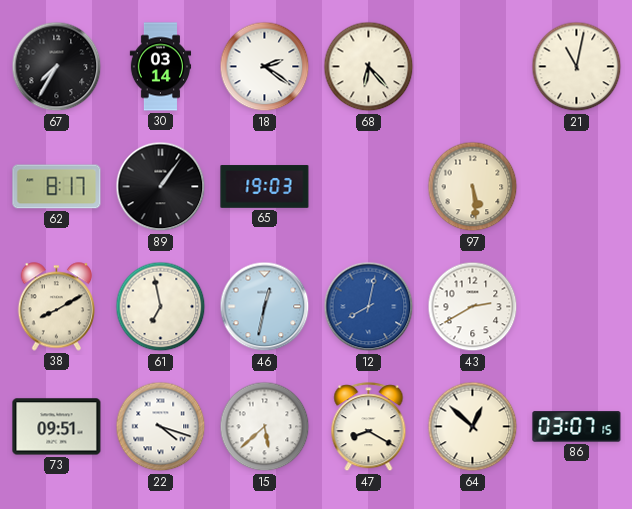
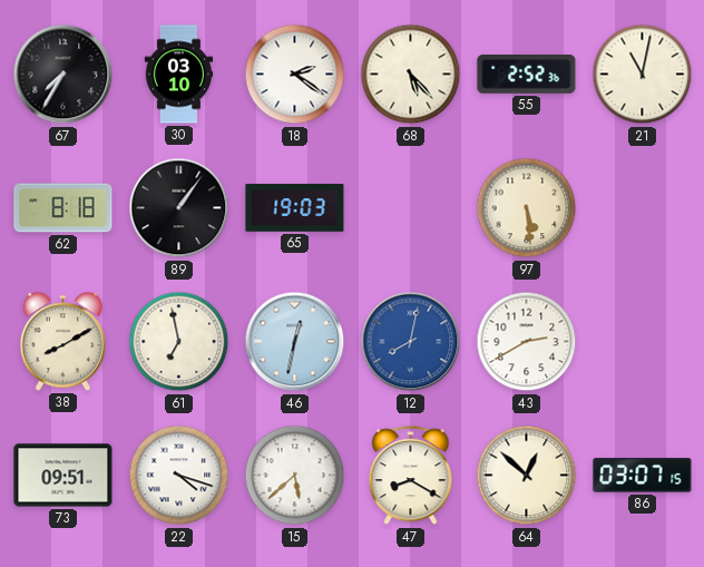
30: 03:14 -> 03:10 (179, 75)
68: 6:23 -> 5:23 (411, 75)
55: none -> 2:52 (527, 75)
62: 8:17 -> 8:18 (63, 208)
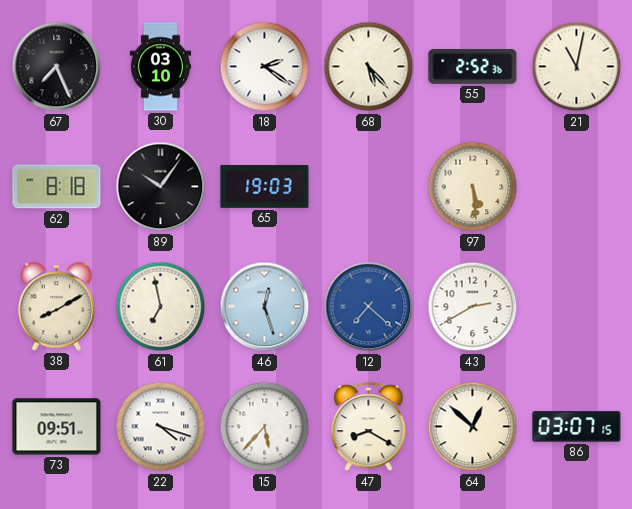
67: 7:35 -> 7:26 (57, 67)
89: 1:06 -> 10:06 (161, 187)
46: 12:32 -> 12:27 (265, 307)
12: 8:02 -> 7:22 (369, 307)
15: 5:38 -> 5:37 (265, 427)
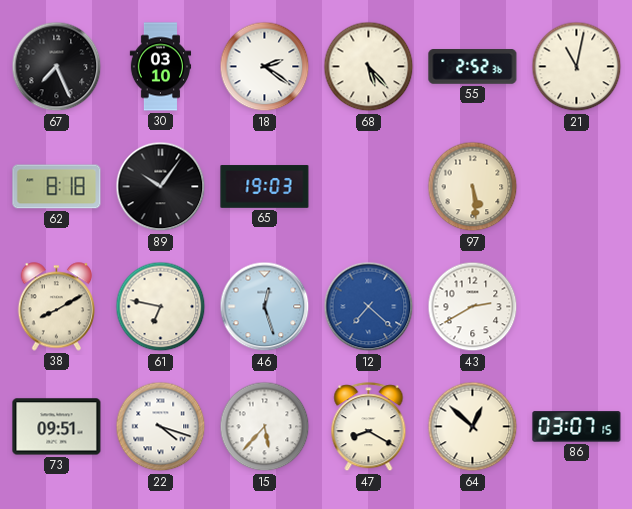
61: 6:58 -> 6:47 (161, 307)
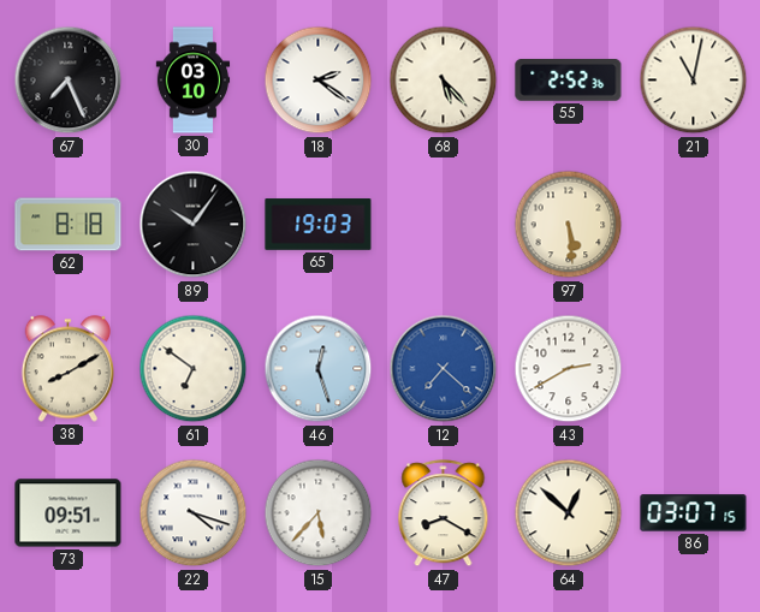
61: 6:47 -> 6:51 (194, 369)
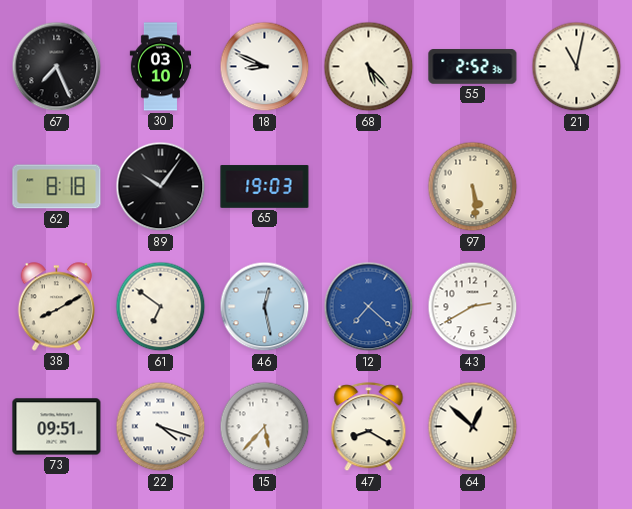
18: 2:21 -> 8:49 (265, 67)
46: 12:27 -> 12:28 (265, 307)
86: 03:07 -> none (694, 513)
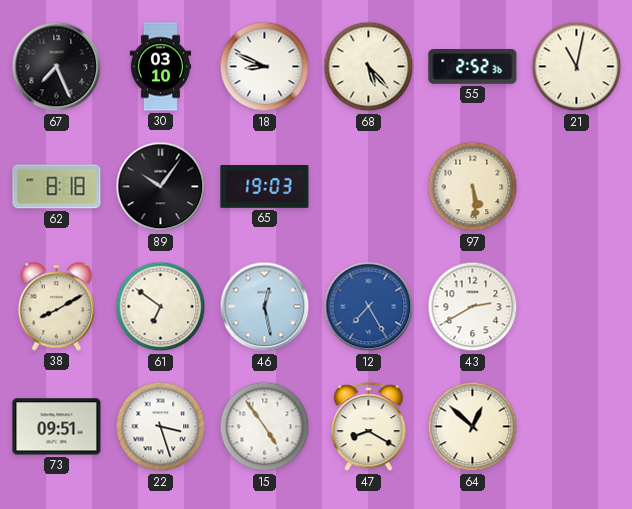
12: 7:22 -> 7:25 (369, 307)
22: 4:18 -> 3:27 (161, 427)
15: 5:37 -> 4:54 (265, 427)
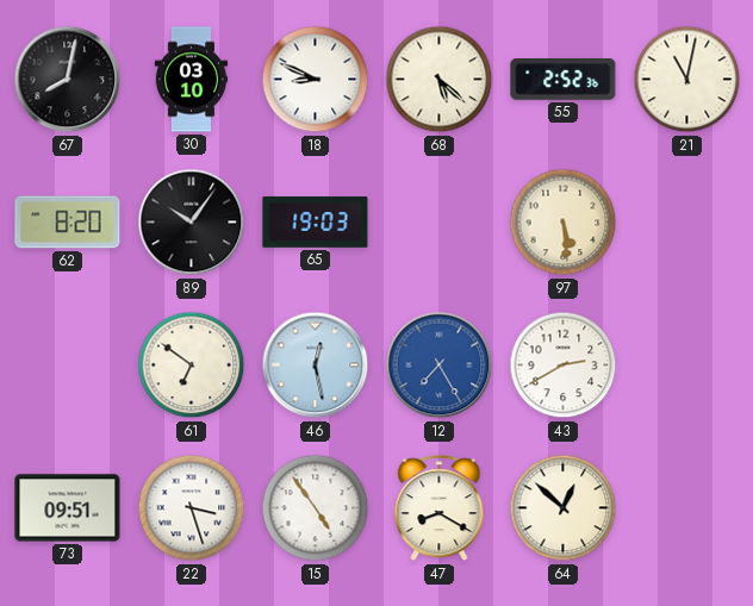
67: 7:26 -> 8:02 (68, 80)
68: 5:23 -> 5:22 (440, 80)
62: 8:18 -> 8:20 (68, 223)
38: 8:10 -> none (56, 307)
